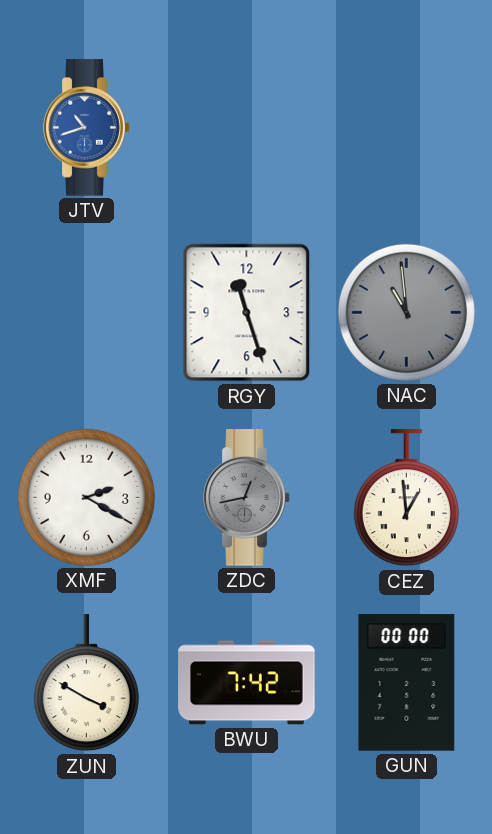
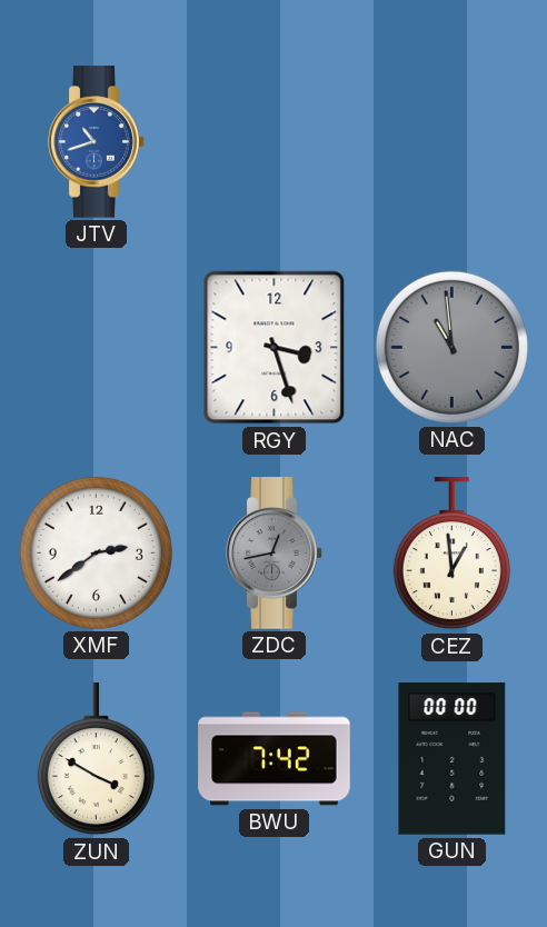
RGY: 11:27 -> 3:27 (275, 348)
XMF: 2:20 -> 2:39 (96, 552)
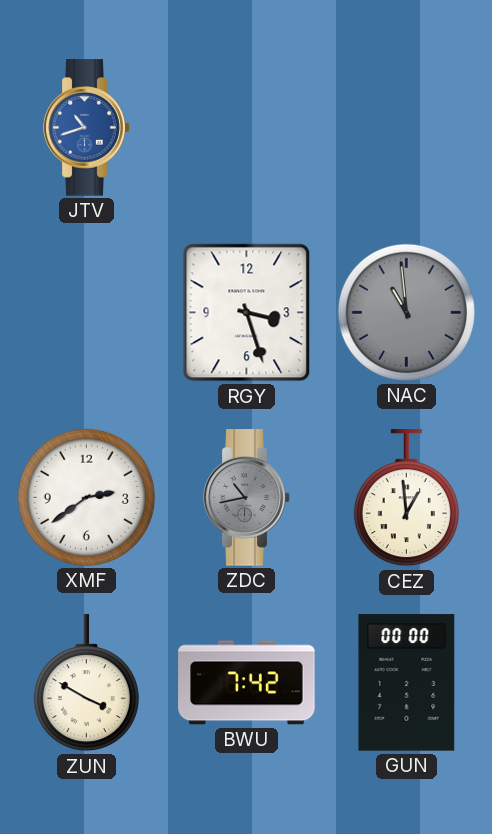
ZDC: 12:43 -> 10:43 (247, 498)
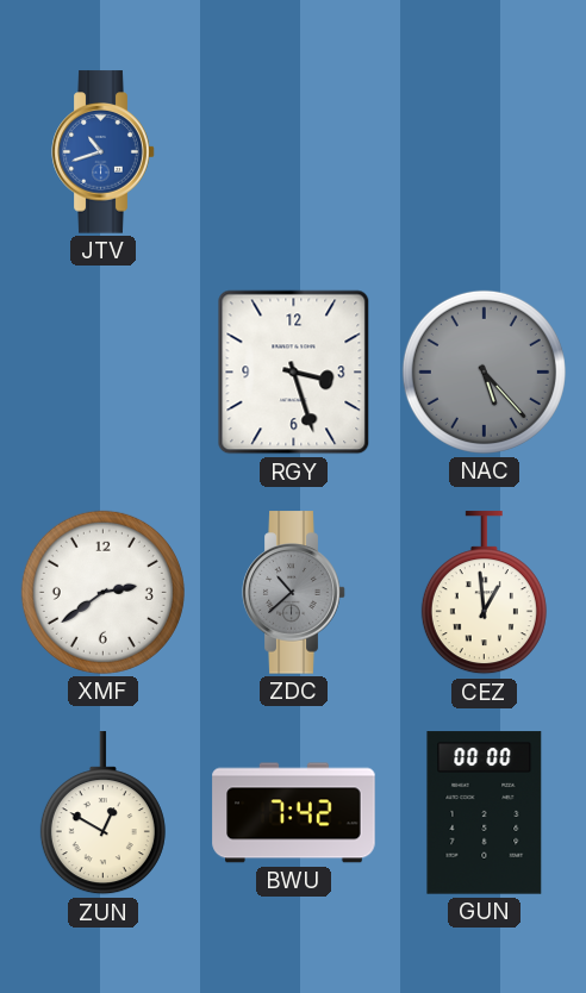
NAC: 10:59 -> 5:23 (484, 371)
ZDC: 10:43 -> 10:38 (294, 593)
ZUN: 3:50 -> 12:50 (102, 813)
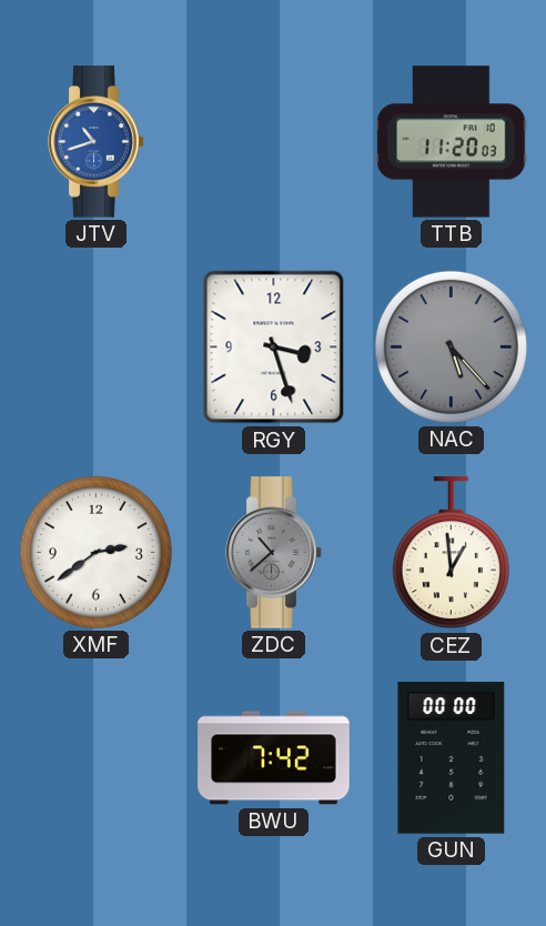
TTB: none -> 11:20 (452, 142)
ZUN: 12:50 -> none (102, 813)
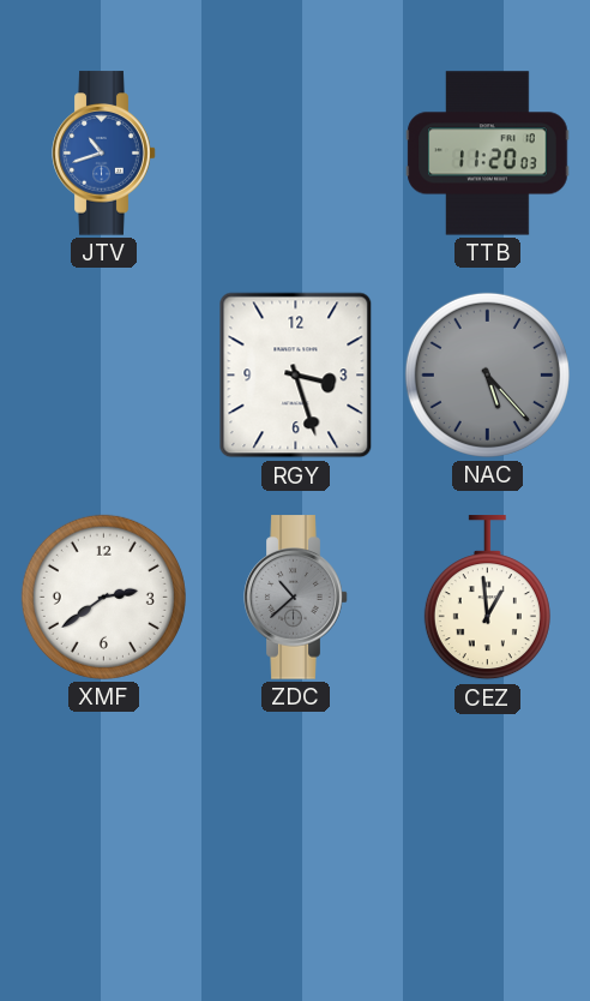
BWU: 7:42 -> none (274, 758)
GUN: 00:00 -> none (452, 758)
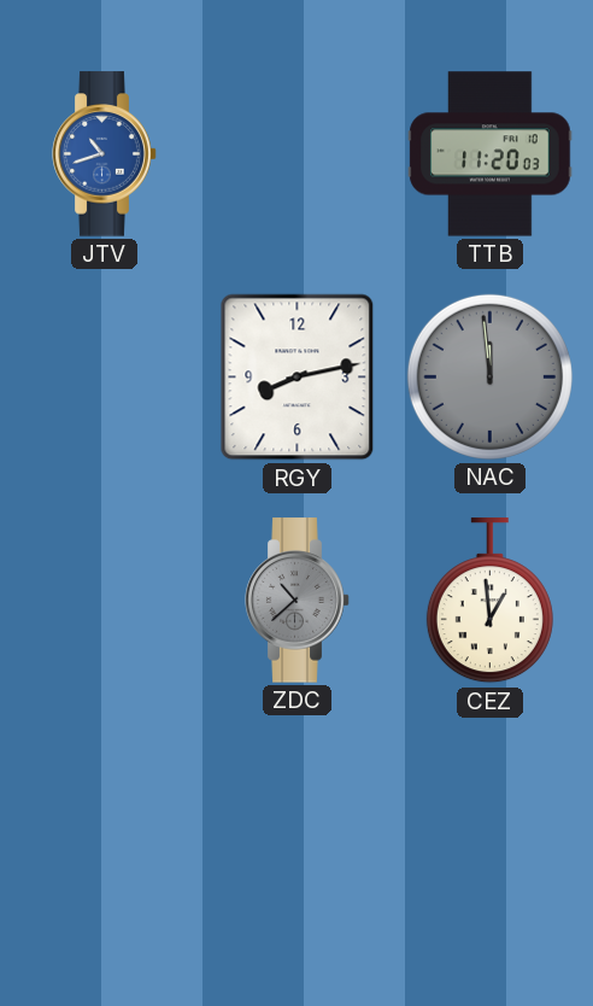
RGY: 3:27 -> 8:13 (298, 378)
NAC: 5:23 -> 11:59 (489, 376)
XMF: 2:39 -> none (103, 597)
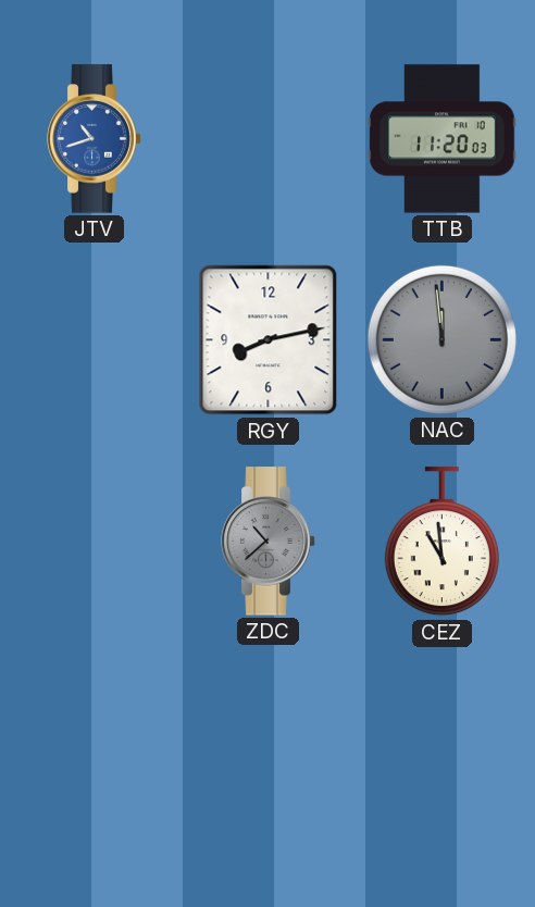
CEZ: 12:59 -> 10:59 (441, 542)
